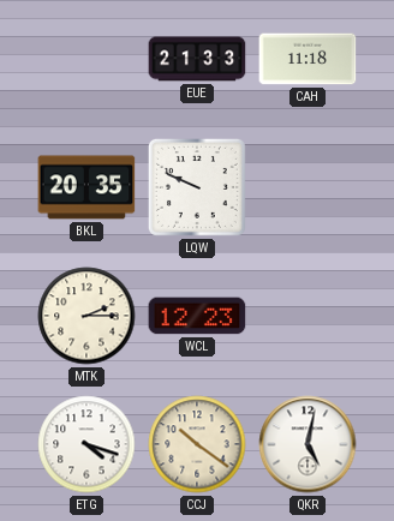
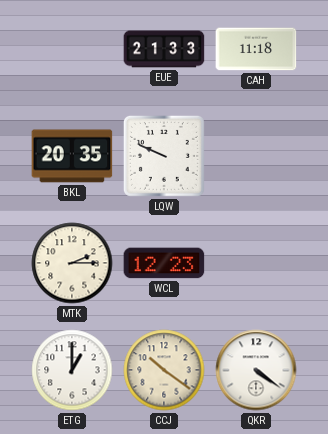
ETG: 4:18 -> 1:00 (72, 370)
QKR: 5:02 -> 4:21 (256, 370)
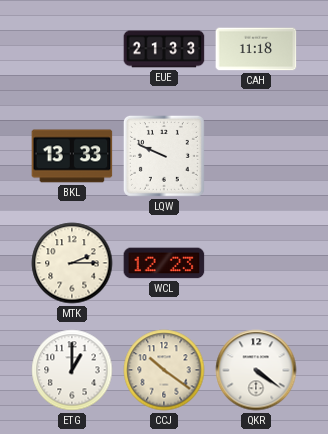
BKL: 20:35 -> 13:33 (72, 156)
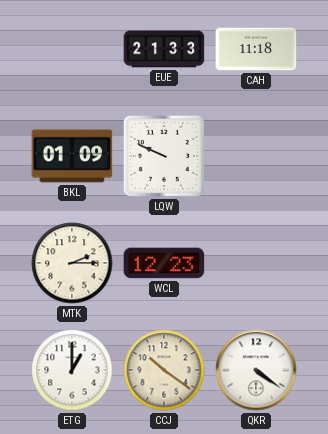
BKL: 13:33 -> 01:09 (72, 156)
